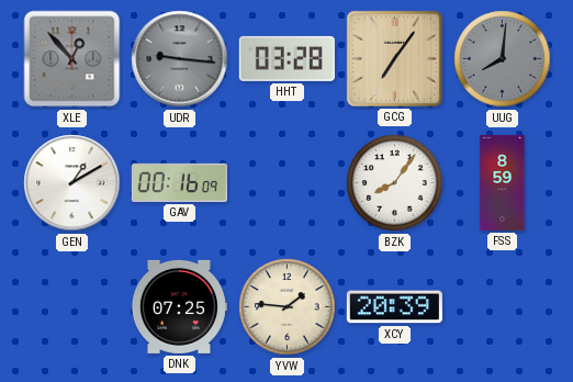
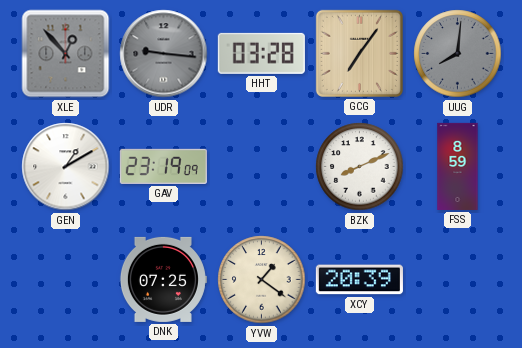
GAV: 00:16 -> 23:19 (163, 166)
BZK: 8:06 -> 8:11 (360, 167)
YVW: 1:46 -> 1:21 (262, 280)
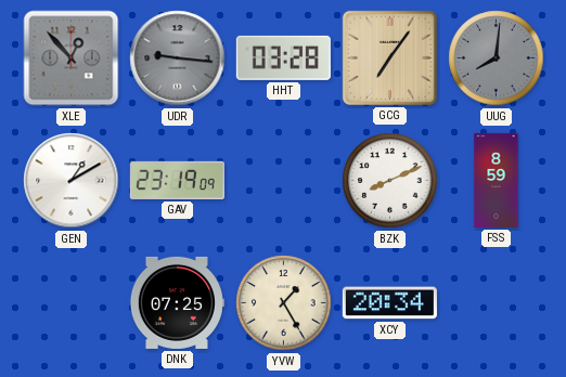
YVW: 1:21 -> 1:25 (284, 303)
XCY: 20:39 -> 20:34 (389, 303)
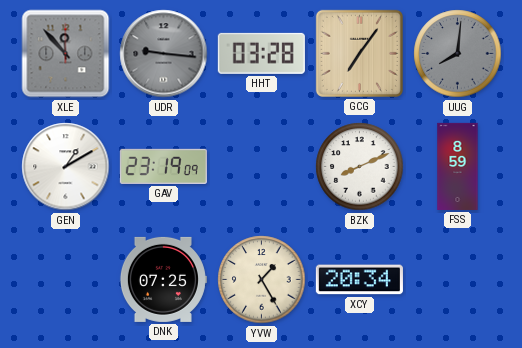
XLE: 12:53 -> 11:53 (66, 54)
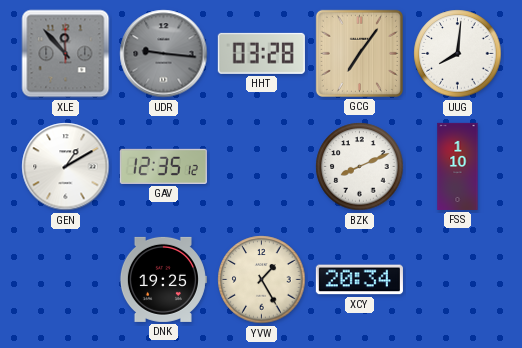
UUG dial: grey -> white (458, 54)
GAV: 23:19 -> 12:35 (163, 166)
FSS: 8:59 -> 1:10 (458, 166)
DNK: 07:25 -> 19:25 (163, 279)
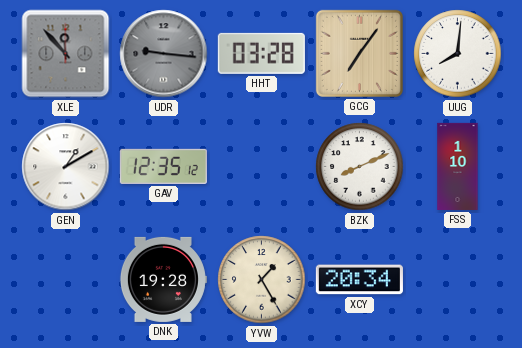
DNK: 19:25 -> 19:28 (163, 279)
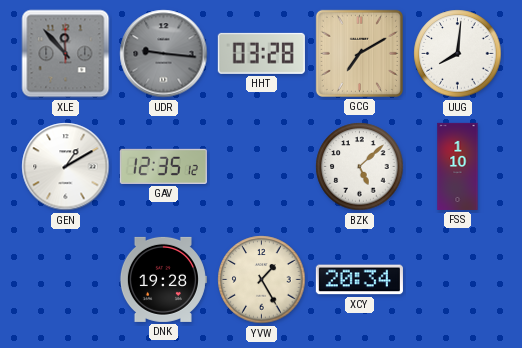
GCG: 7:06 -> 7:10 (359, 53)
BZK: 8:11 -> 5:08 (360, 167)
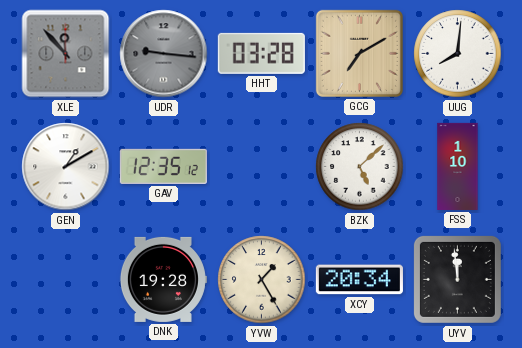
UYV: none -> 11:59 (457, 279)
